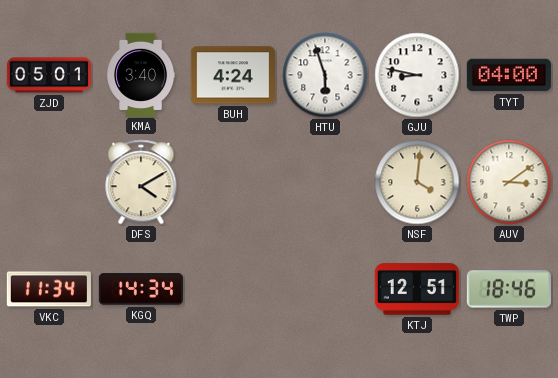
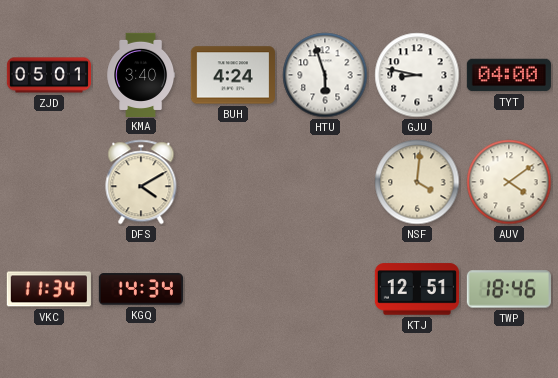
AUV: 3:09 -> 4:09 (509, 182)
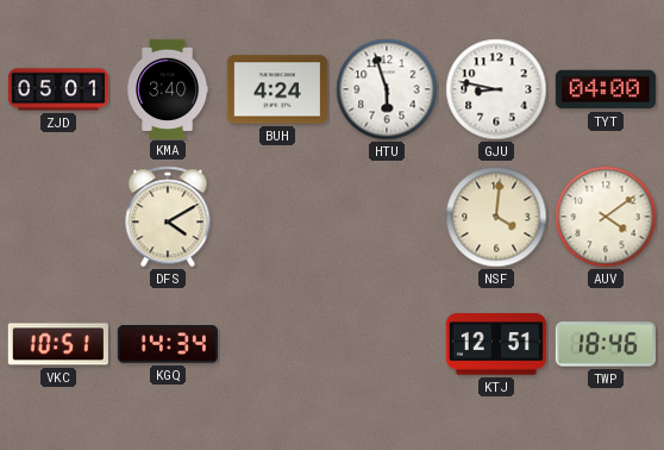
VKC: 11:34 -> 10:51 (58, 344)
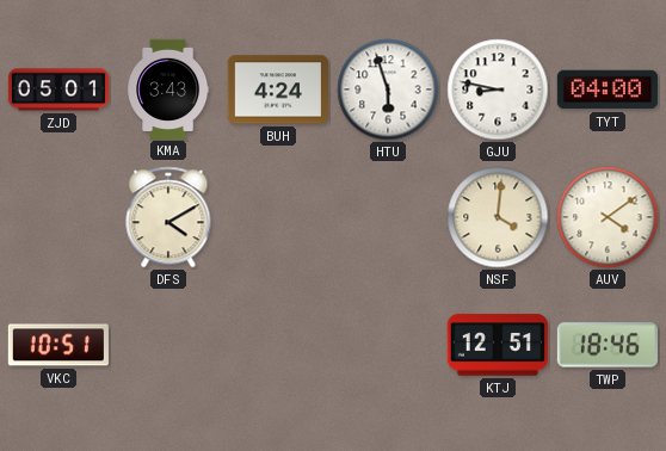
KMA: 3:40 -> 3:43 (168, 88)
KGQ: 14:34 -> none (168, 344)
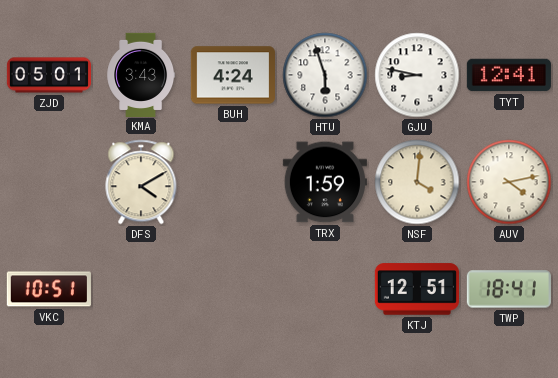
TYT: 04:00 -> 12:41 (509, 75)
TRX: none -> 1:59 (325, 182)
AUV: 4:09 -> 4:13 (509, 182)
TWP: 18:46 -> 18:41 (509, 289)
